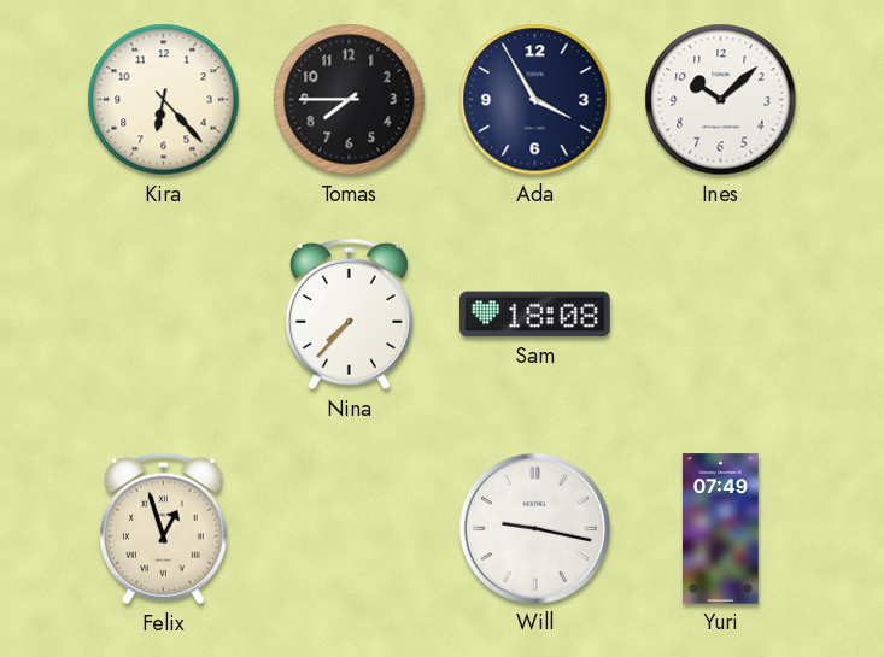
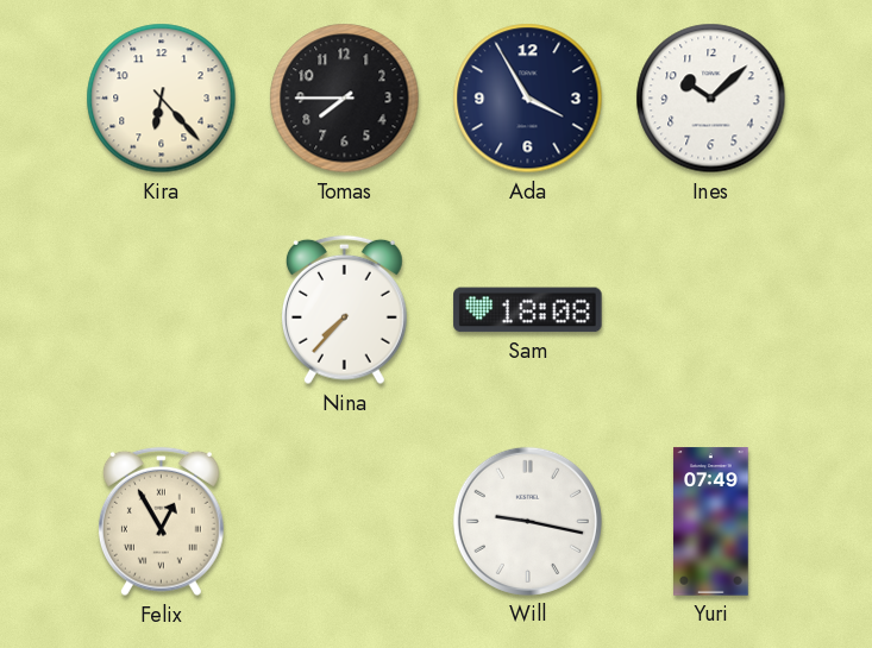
Felix: 12:57 -> 12:55 (161, 522)
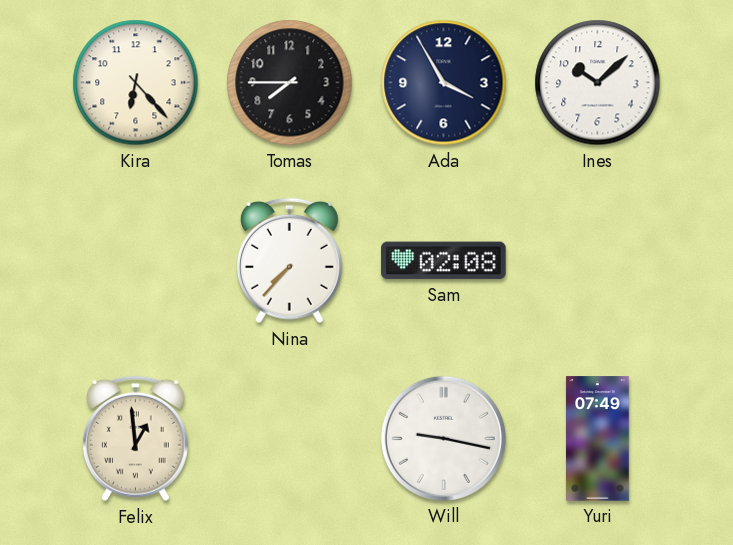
Sam: 18:08 -> 02:08 (444, 261)
Felix: 12:55 -> 12:59 (135, 439)
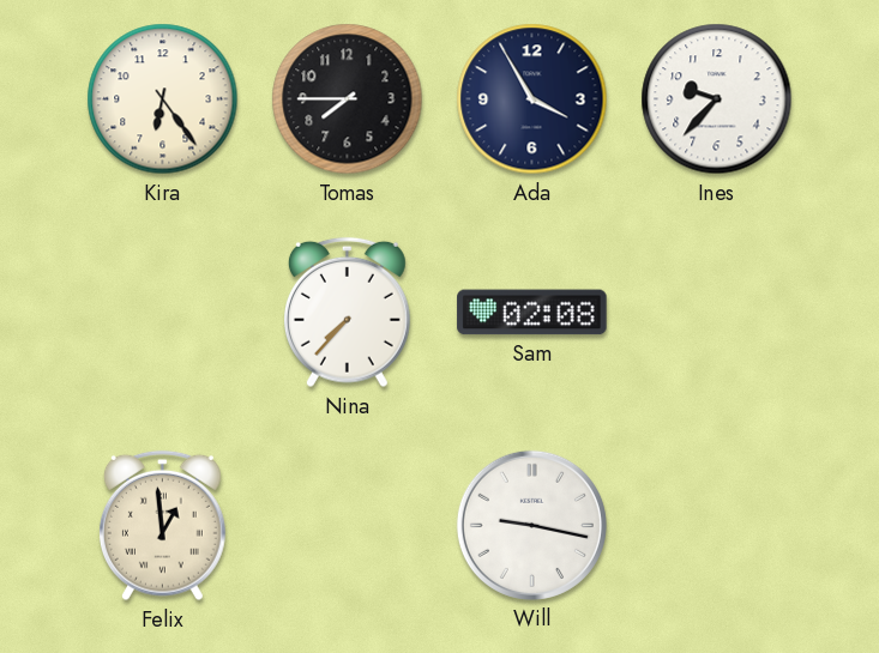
Kira: 6:23 -> 6:24 (163, 99)
Ines: 10:08 -> 9:37 (717, 99)
Yuri: 07:49 -> none (598, 439)
